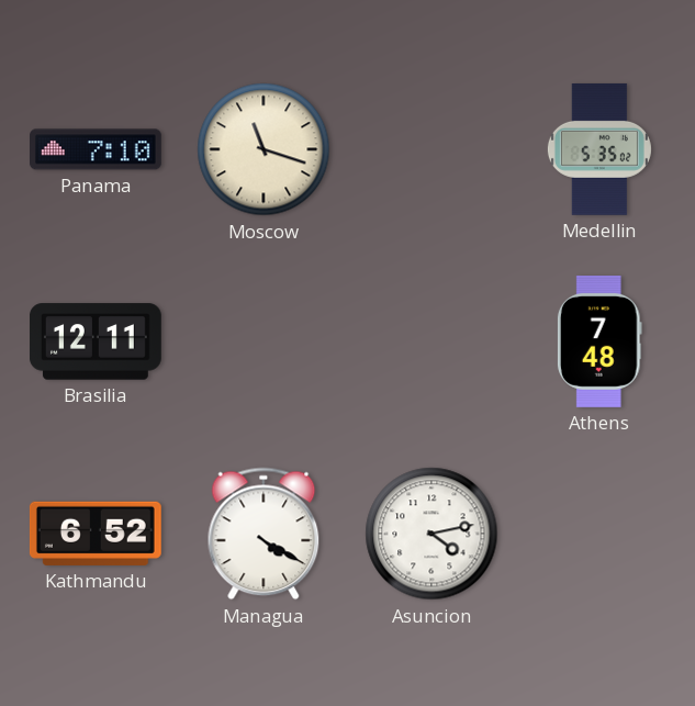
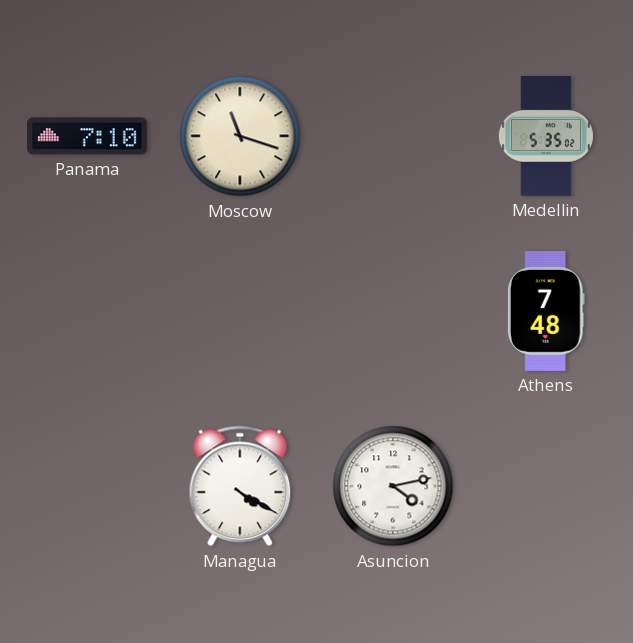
Brasilia: 12:11 -> none (97, 341)
Kathmandu: 6:52 -> none (96, 534)
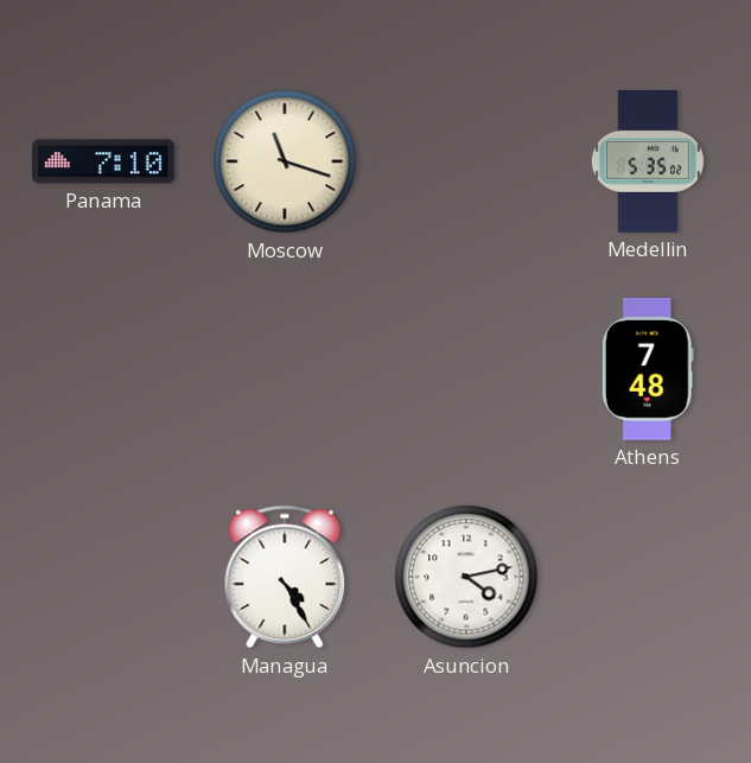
Managua: 4:20 -> 4:25 (285, 577)
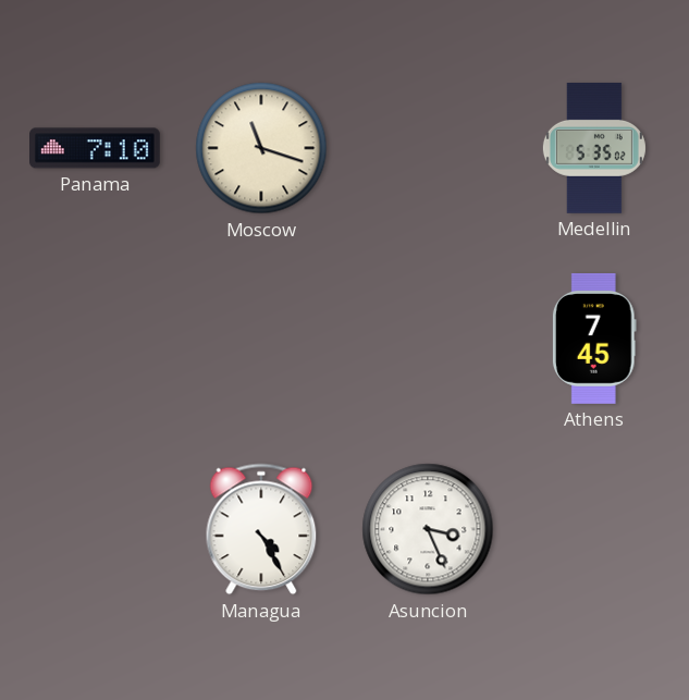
Athens: 7:48 -> 7:45 (594, 339)
Asuncion: 4:13 -> 3:26 (428, 529)
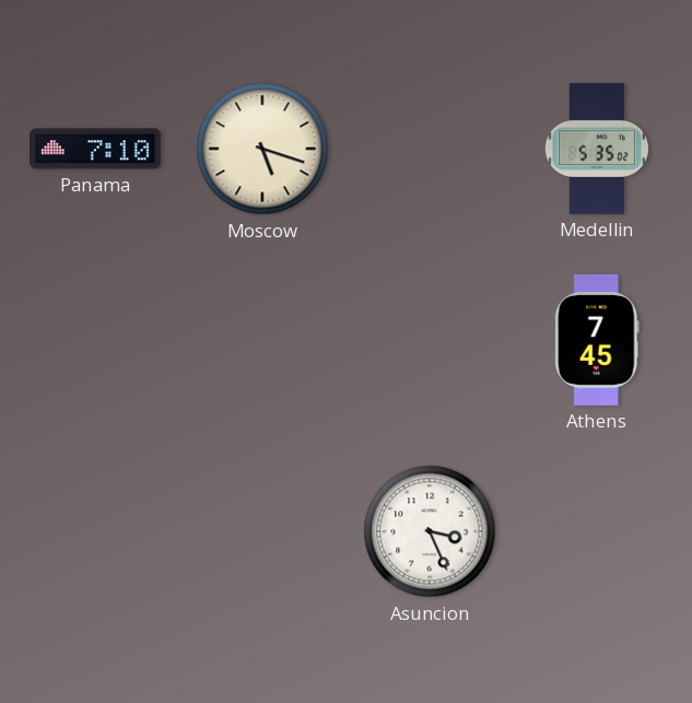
Moscow: 11:18 -> 5:18 (262, 149)
Managua: 4:25 -> none (261, 529)
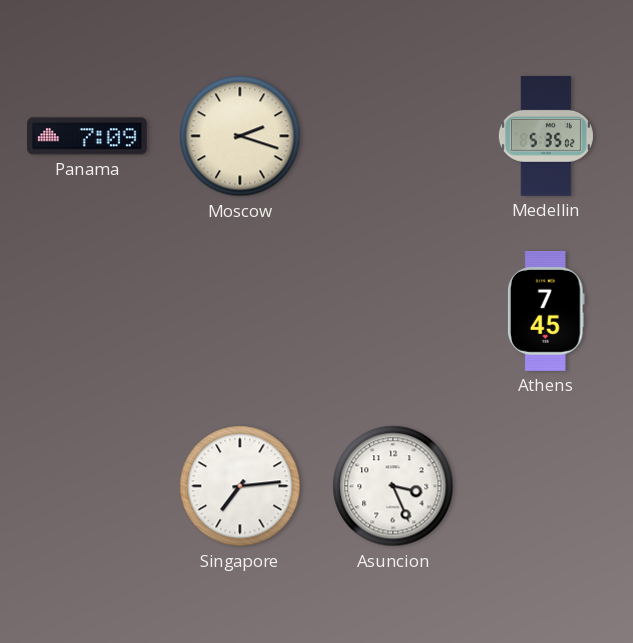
Panama: 7:10 -> 7:09 (88, 136)
Moscow: 5:18 -> 2:18 (240, 136)
Singapore: none -> 7:14 (240, 486)
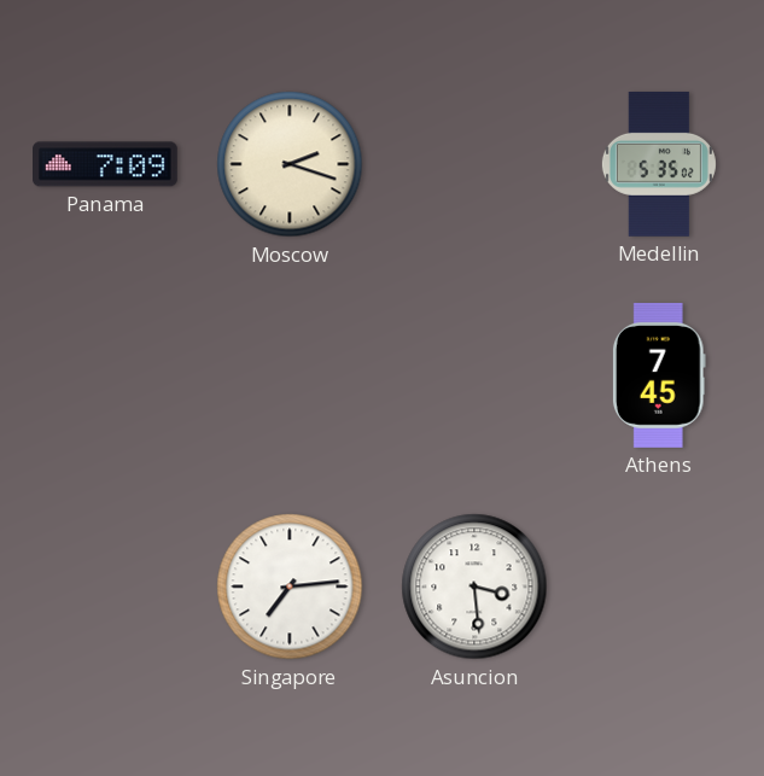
Asuncion: 3:26 -> 3:29 (474, 587)
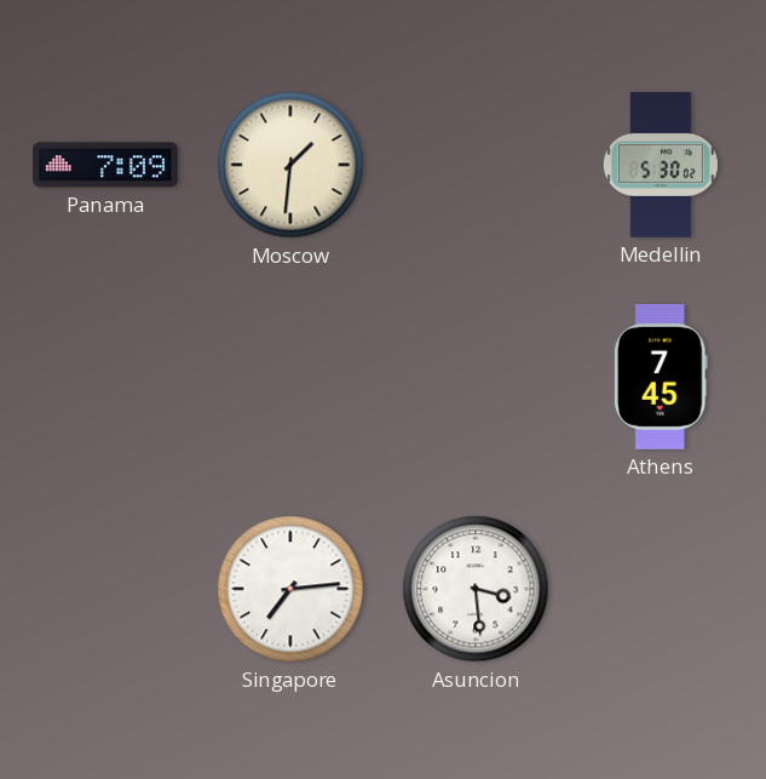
Moscow: 2:18 -> 1:31 (290, 165)
Medellin: 5:35 -> 5:30 (661, 165)
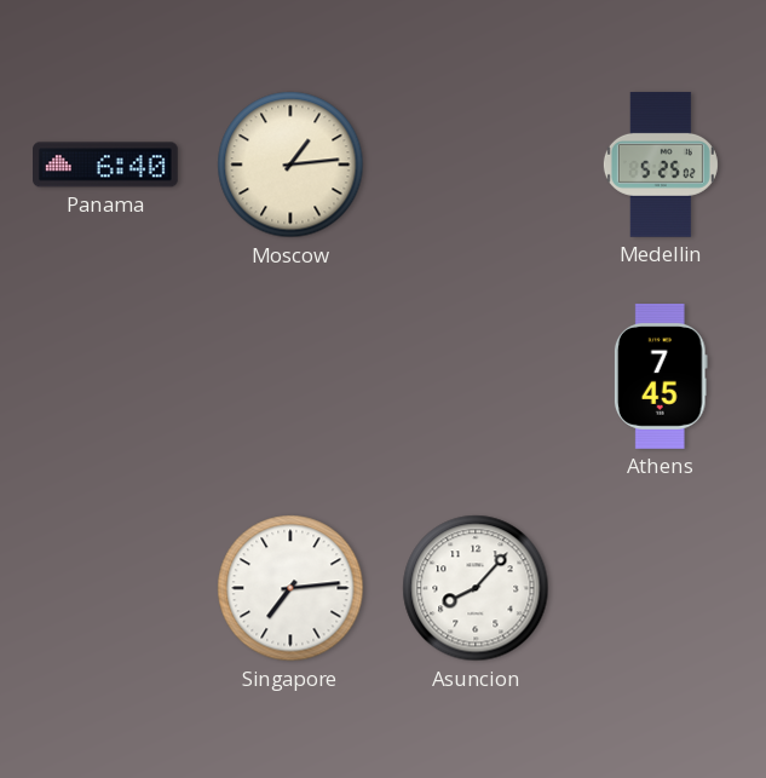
Panama: 7:09 -> 6:40 (106, 165)
Moscow: 1:31 -> 1:14 (290, 165)
Medellin: 5:30 -> 5:25 (661, 165)
Asuncion: 3:29 -> 8:07 (476, 588)
